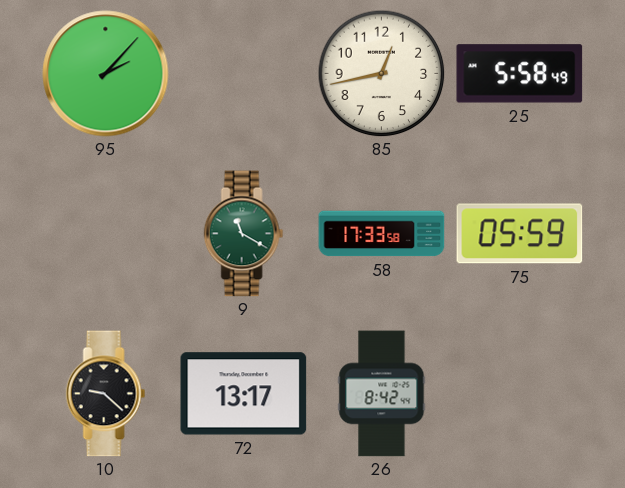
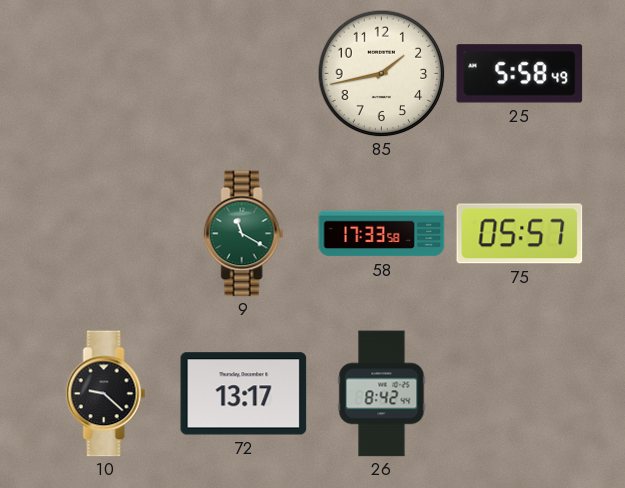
95: 2:07 -> none (106, 74)
85: 12:43 -> 1:43 (381, 73)
75: 05:59 -> 05:57 (520, 234)
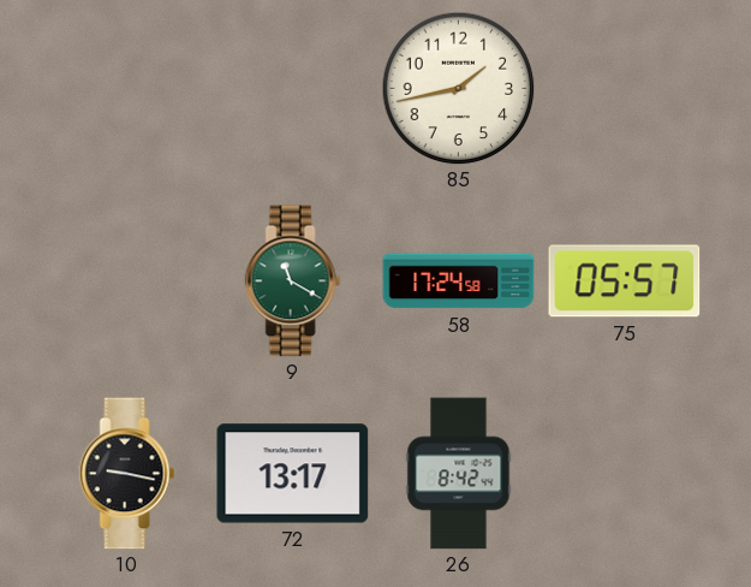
25: 5:58 -> none (520, 74)
58: 17:33 -> 17:24 (459, 281)
10: 9:22 -> 9:17 (127, 474)
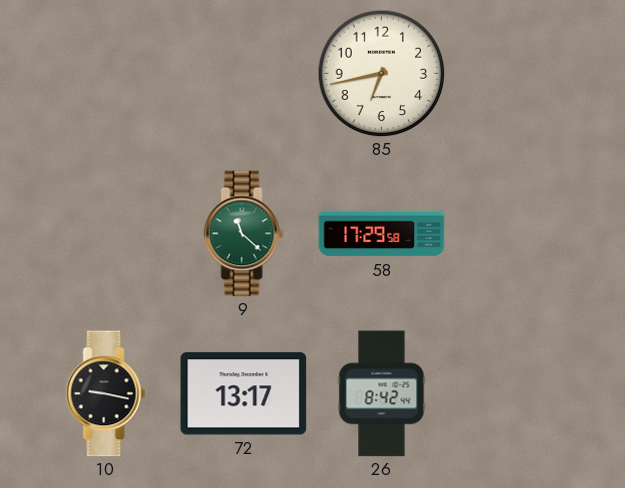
85: 1:43 -> 6:43 (381, 73)
9: 11:20 -> 11:22 (244, 234)
58: 17:24 -> 17:29 (382, 234)
75: 05:57 -> none (625, 281)
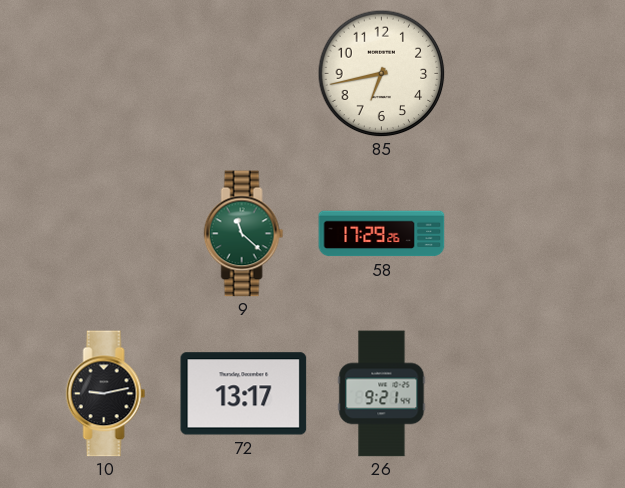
58: 17:29:58 -> 17:29:26 (382, 234)
10: 9:17 -> 9:13 (106, 394)
26: 8:42 -> 9:21 (382, 394)
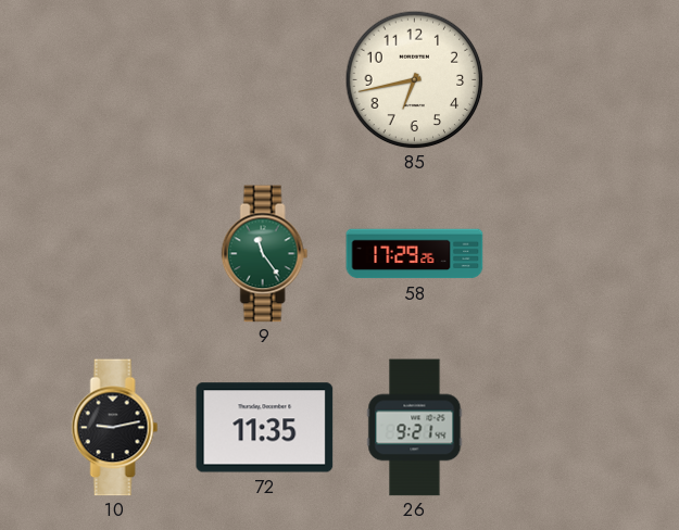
9: 11:22 -> 11:24 (265, 254)
72: 13:17 -> 11:35 (265, 428)
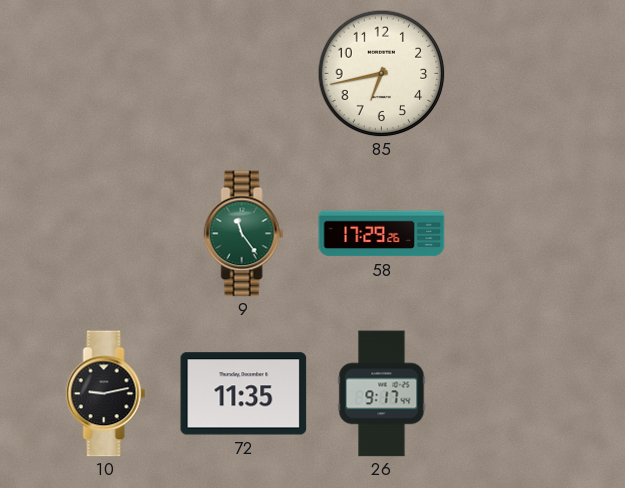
26: 9:21 -> 9:17 (382, 394)
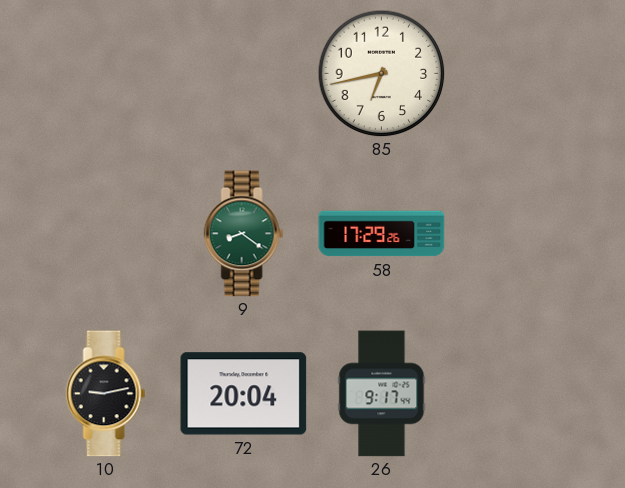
9: 11:24 -> 8:21 (244, 234)
72: 11:35 -> 20:04 (244, 394)
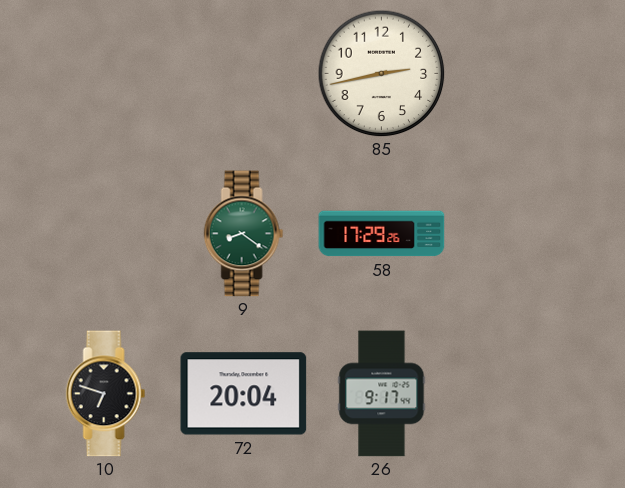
85: 6:43 -> 2:43 (381, 73)
10: 9:13 -> 6:48 (106, 394)
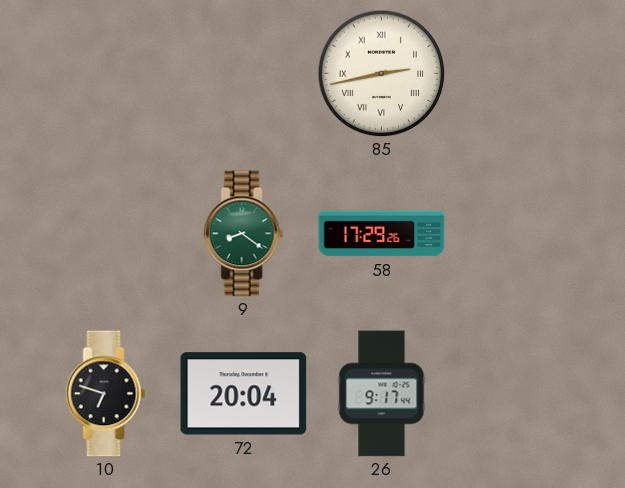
85 numerals: Arabic -> Roman (381, 73)
